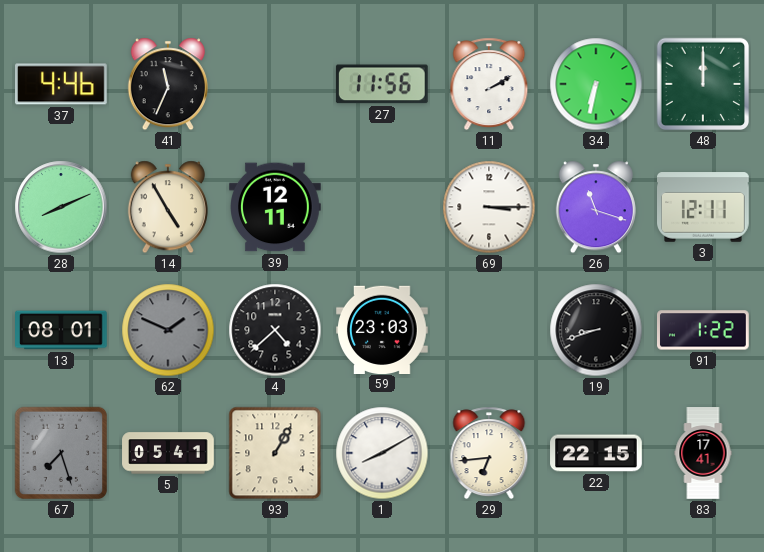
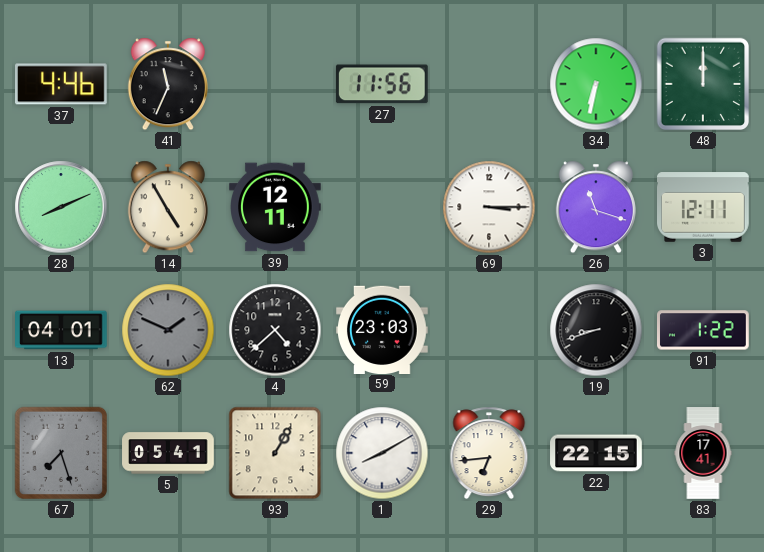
11: 2:10 -> none (489, 84)
13: 08:01 -> 04:01 (62, 330)
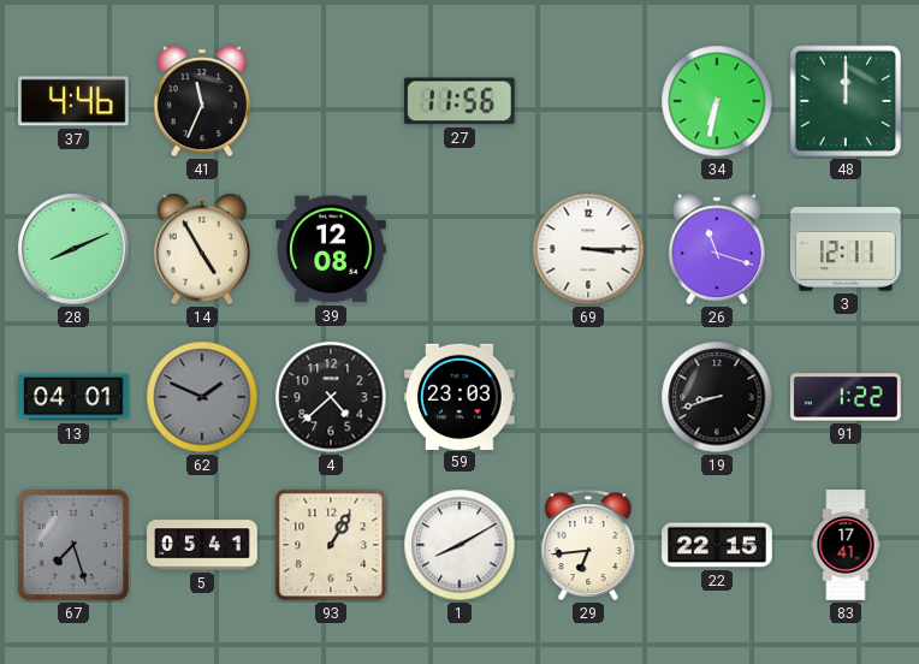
39: 12:11 -> 12:08 (332, 249)
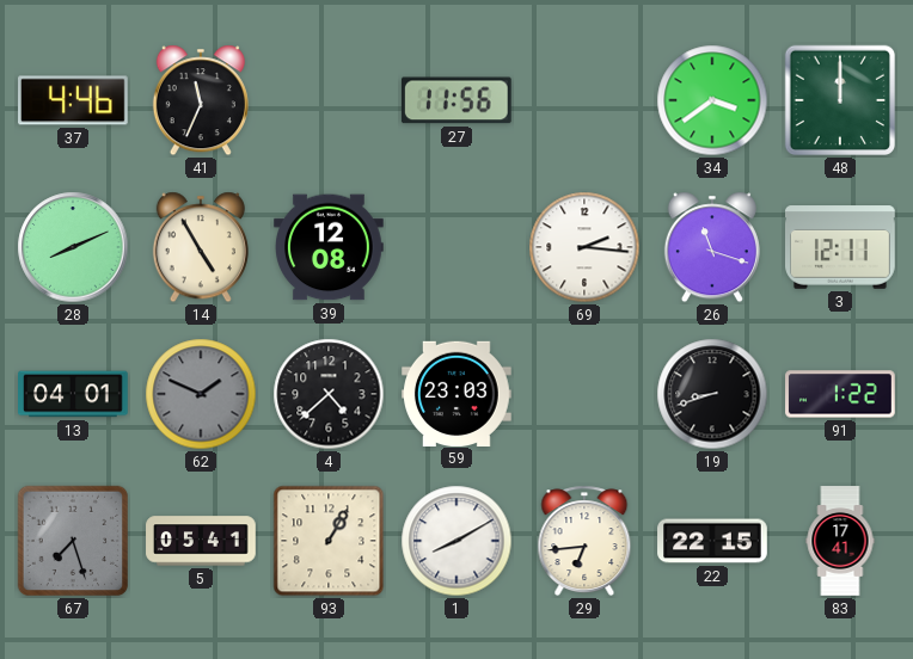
34: 6:32 -> 3:39 (712, 100)
69: 3:15 -> 2:16 (584, 247)
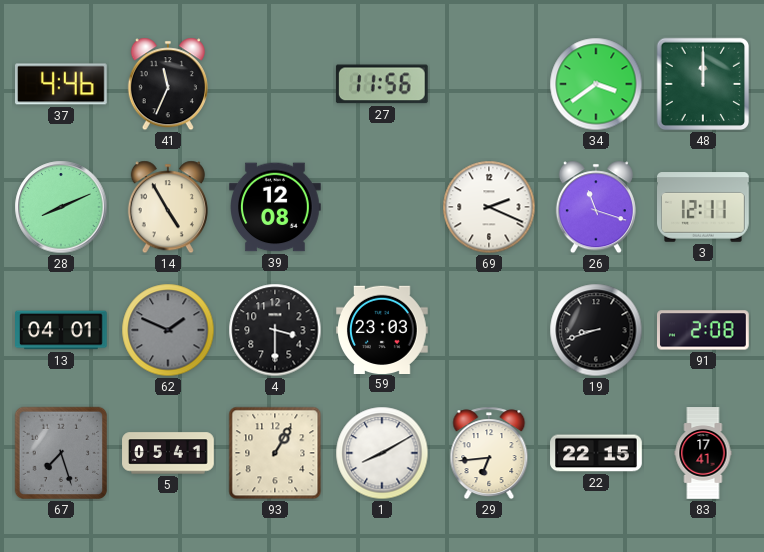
69: 2:16 -> 2:19 (489, 207)
4: 4:38 -> 3:30 (275, 330)
91: 1:22 -> 2:08 (704, 330)
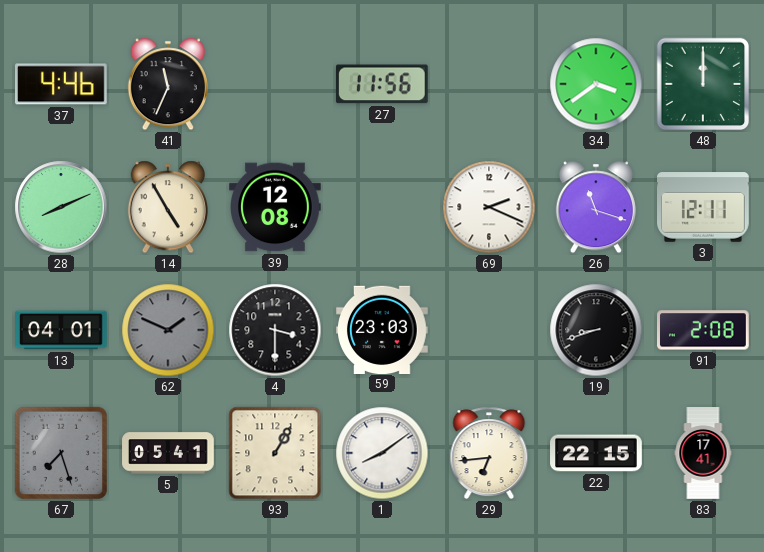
1: 8:10 -> 8:09 (382, 453)
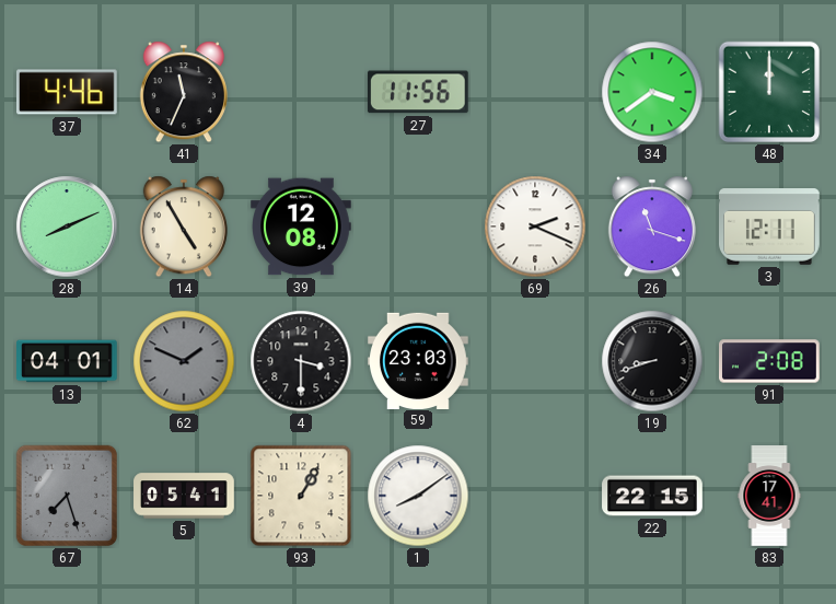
29: 6:44 -> none (489, 453)
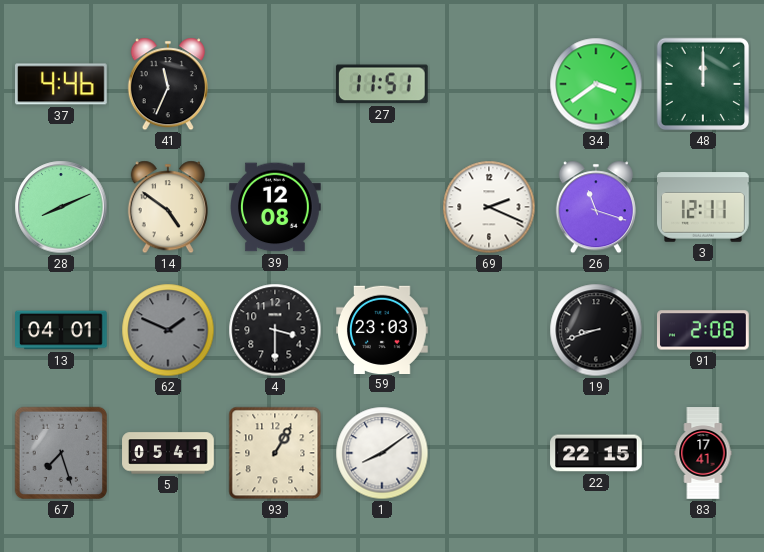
27: 11:56 -> 11:51 (382, 84)
14: 4:55 -> 4:51 (168, 207)
